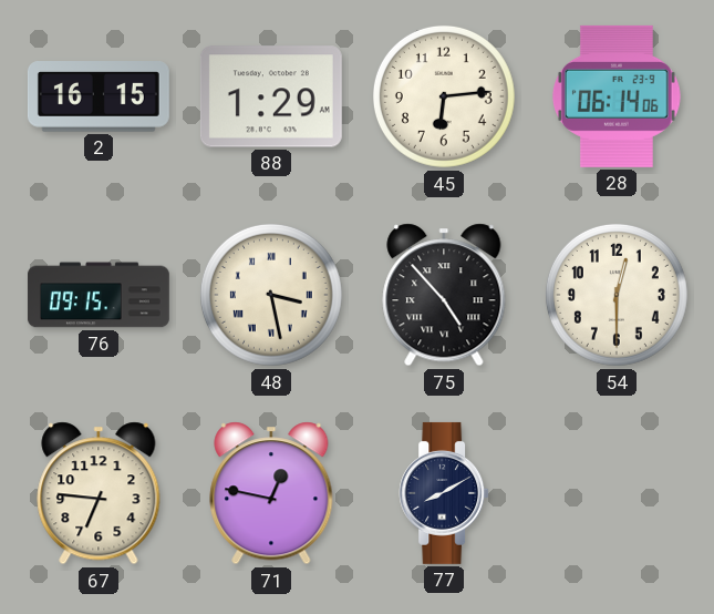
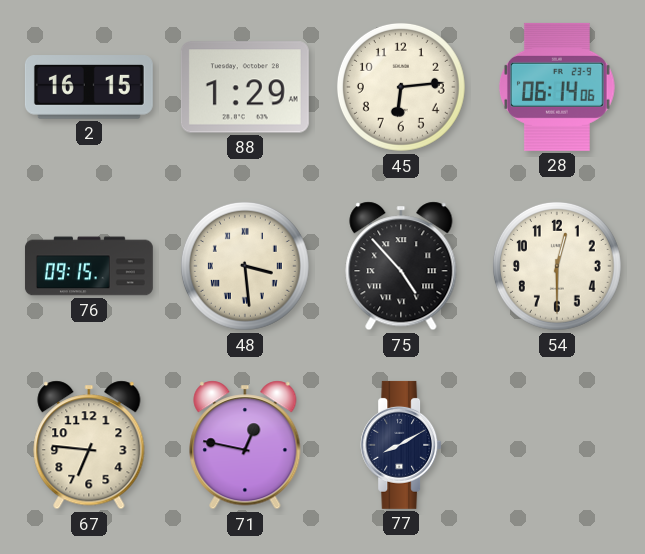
48: 3:28 -> 3:29 (245, 266)
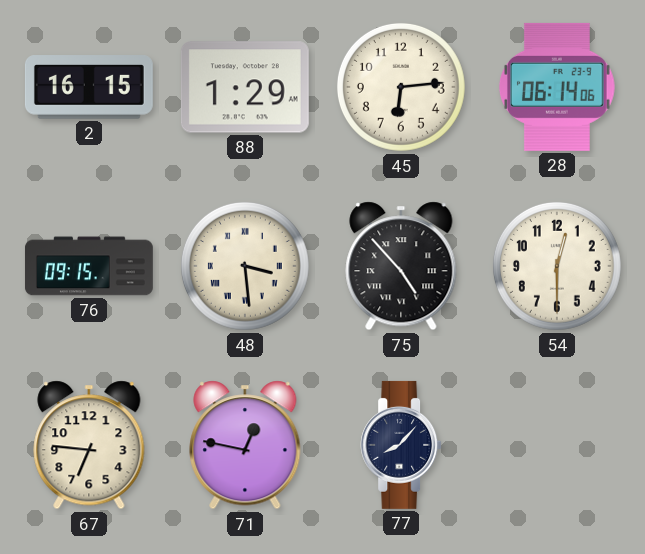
77: 8:10 -> 8:07 (401, 445)
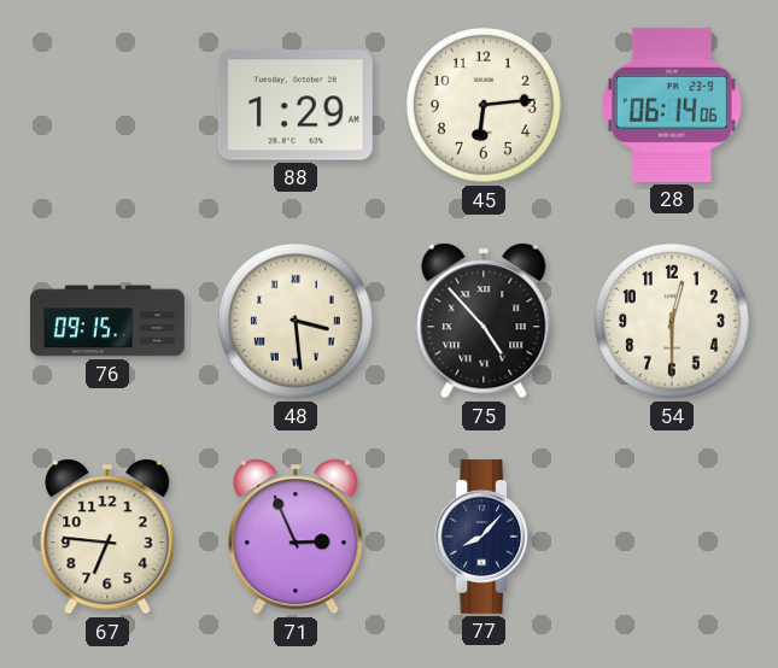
2: 16:15 -> none (89, 87)
71: 12:47 -> 2:56 (296, 537)
